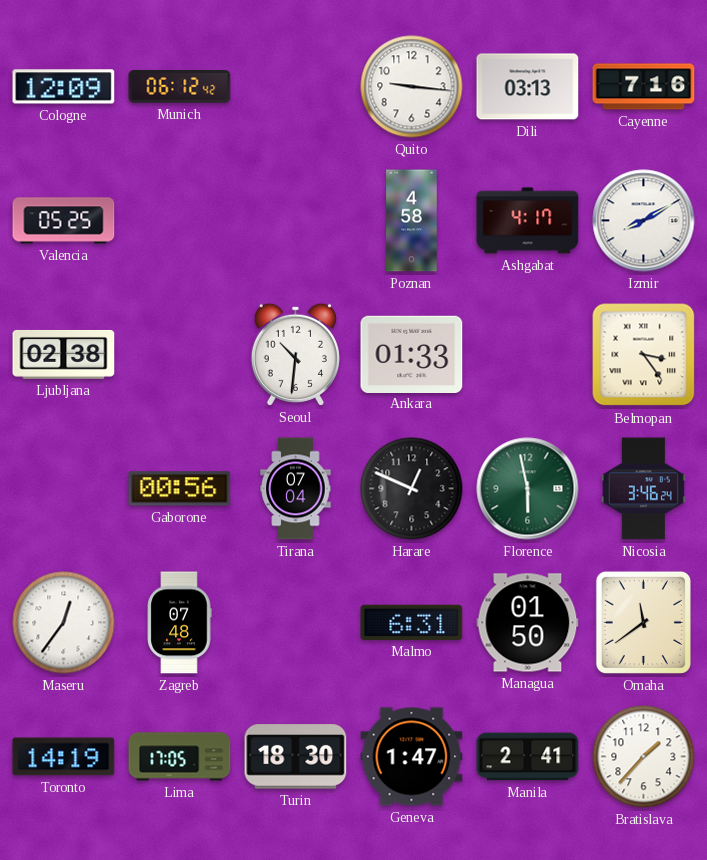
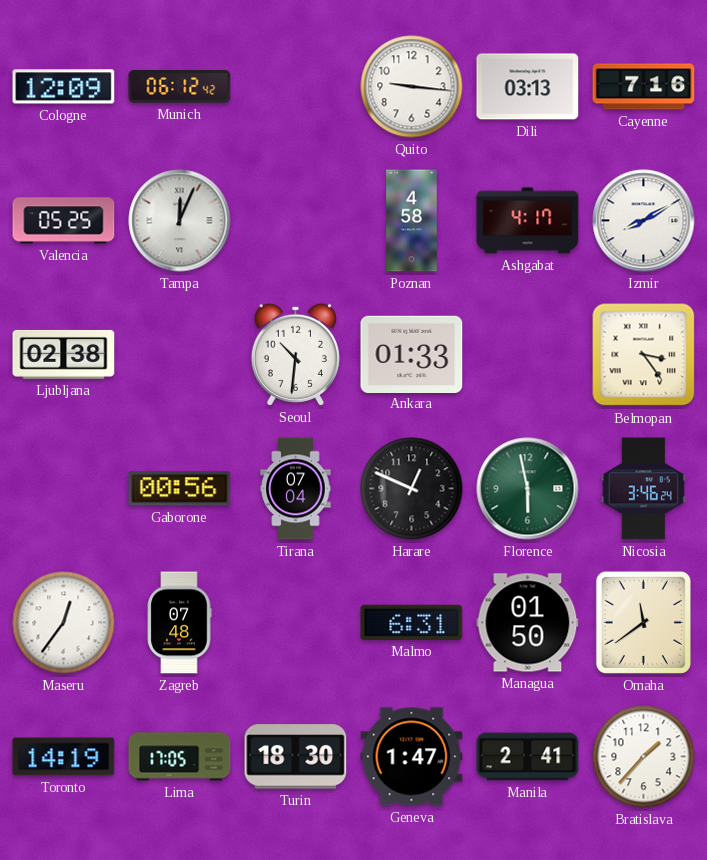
Tampa: none -> 12:04 (180, 221)
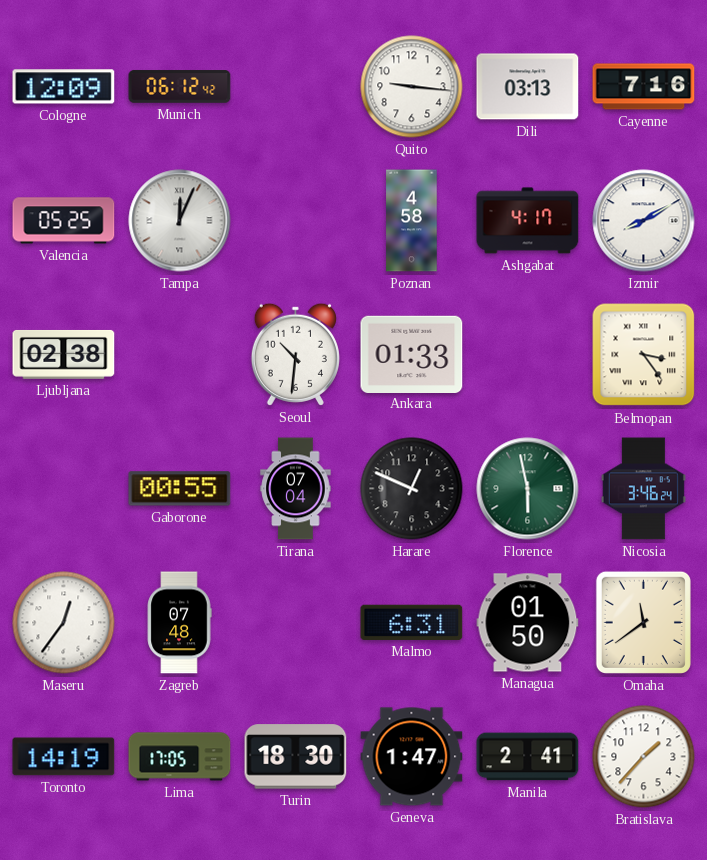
Gaborone: 00:56 -> 00:55 (180, 489)
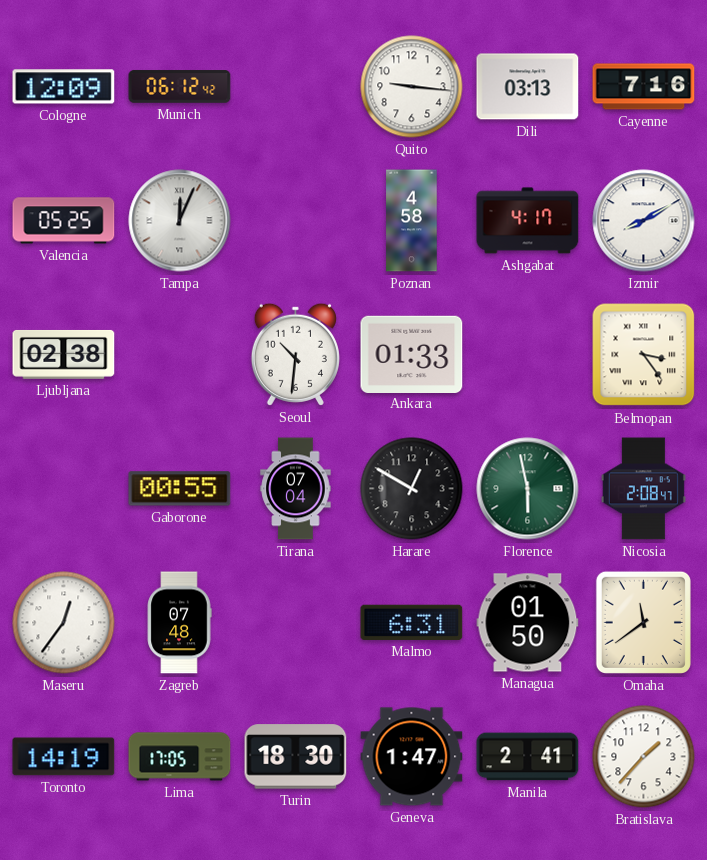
Harare: 12:49 -> 12:50 (412, 489)
Nicosia: 3:46 -> 2:08 (643, 489)
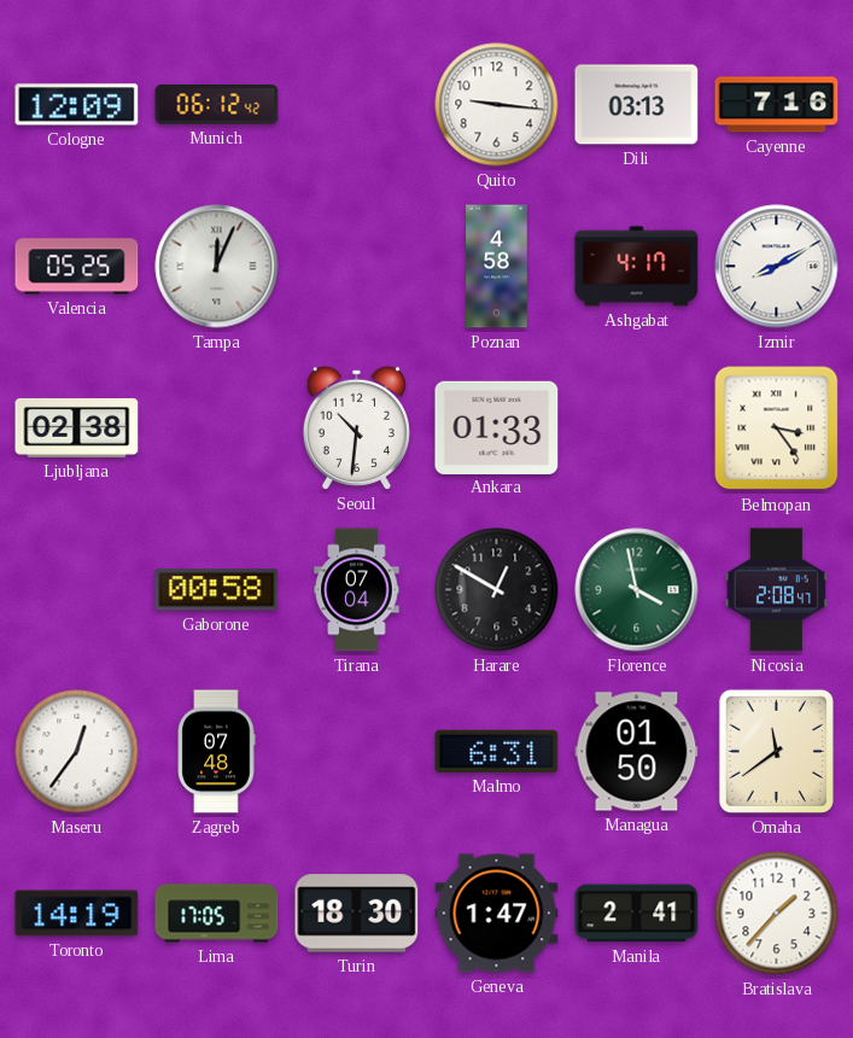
Gaborone: 00:55 -> 00:58 (217, 590)
Florence: 5:58 -> 3:58 (637, 590)
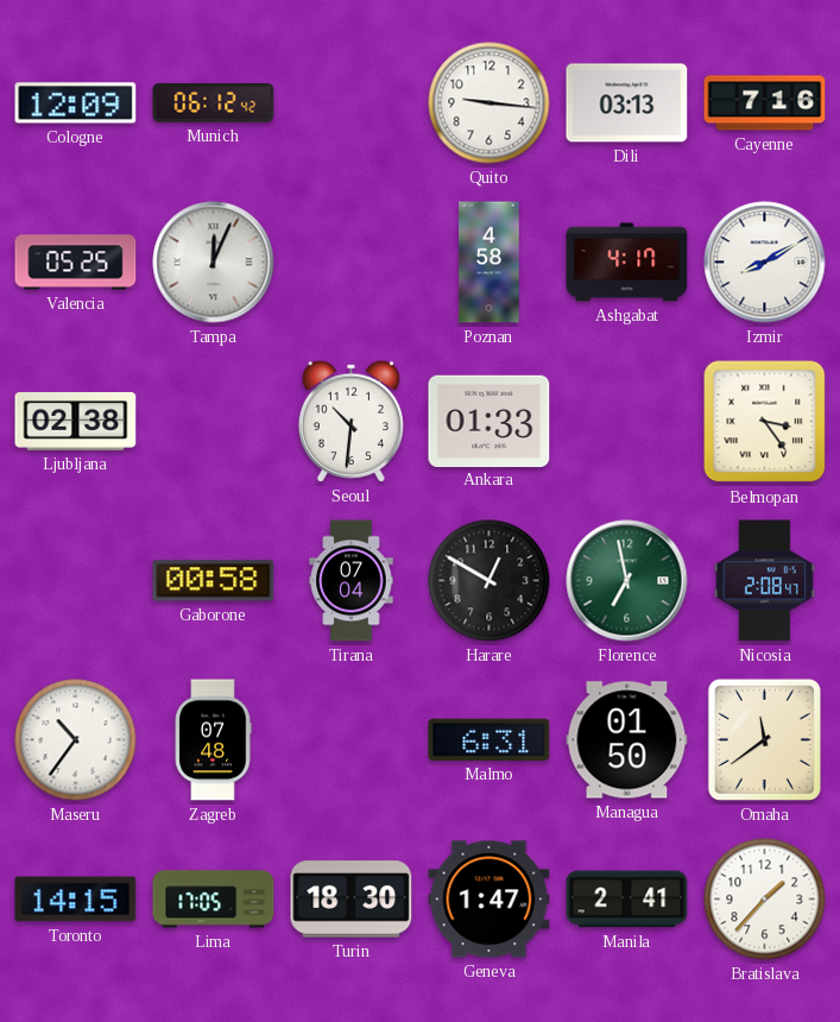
Florence: 3:58 -> 6:58 (627, 581)
Maseru: 12:36 -> 10:36 (76, 740)
Toronto: 14:19 -> 14:15 (76, 900)
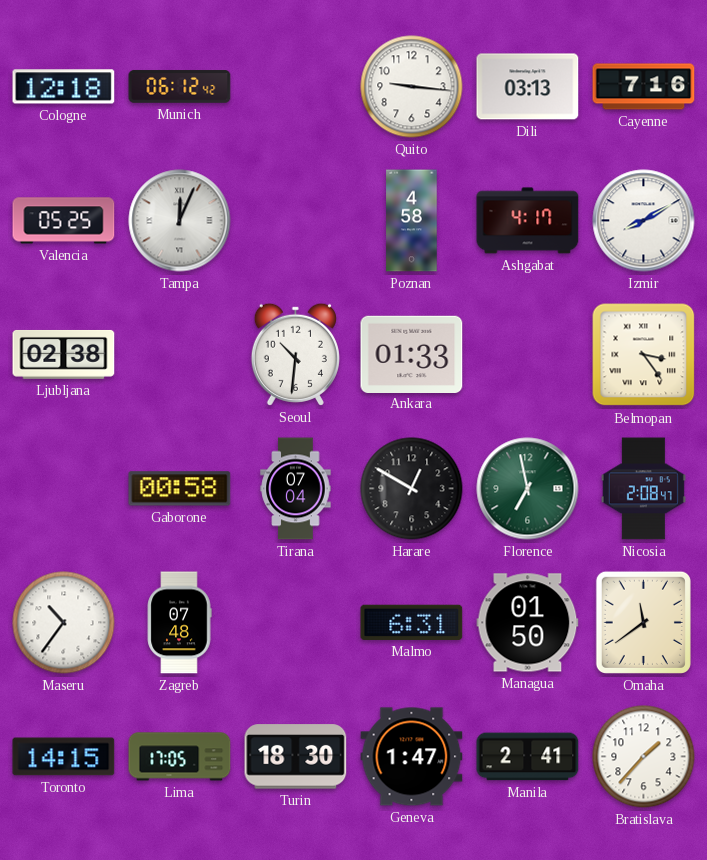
Cologne: 12:09 -> 12:18 (64, 87)
